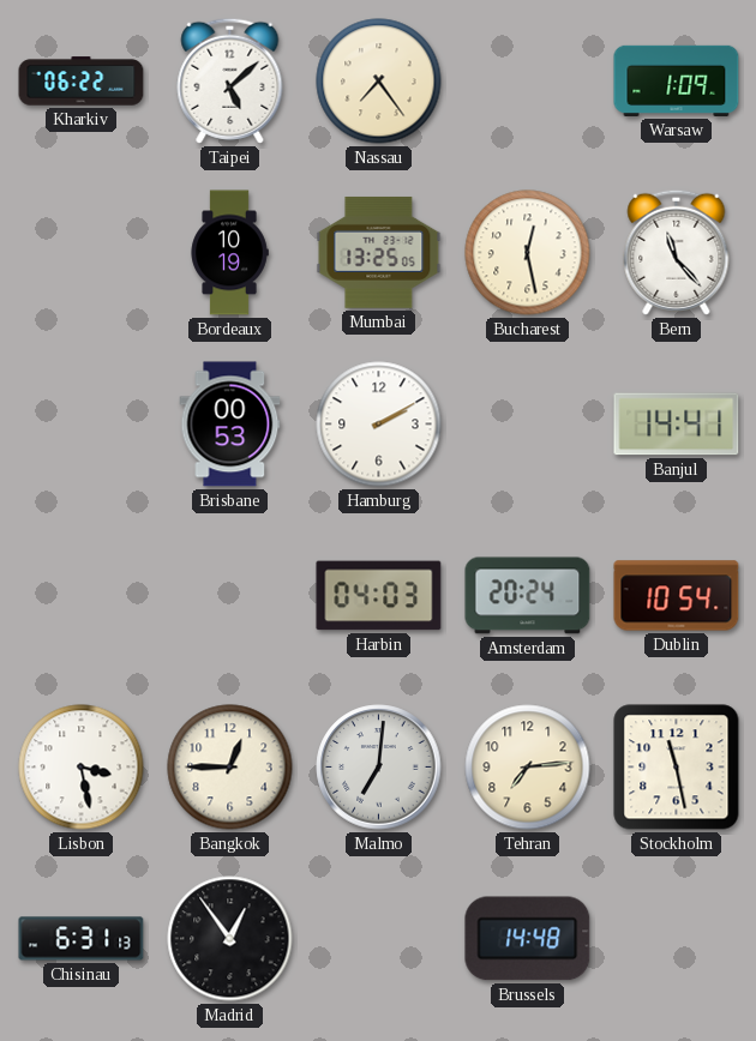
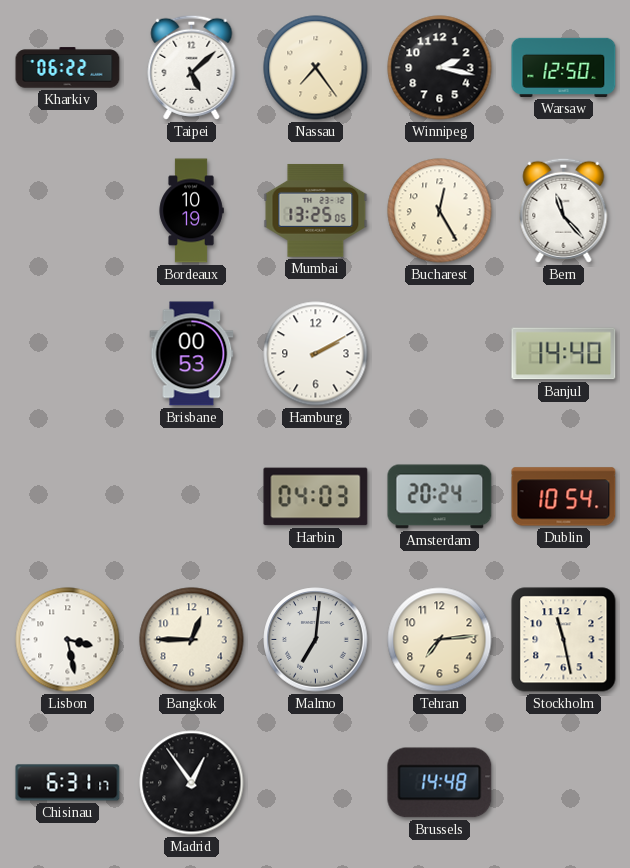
Winnipeg: none -> 2:17 (440, 68)
Warsaw: 1:09 -> 12:50 (564, 67)
Bucharest: 12:28 -> 12:25 (440, 211)
Banjul: 14:41 -> 14:40 (564, 354)
Chisinau: 6:31:13 -> 6:31:17 (68, 783)
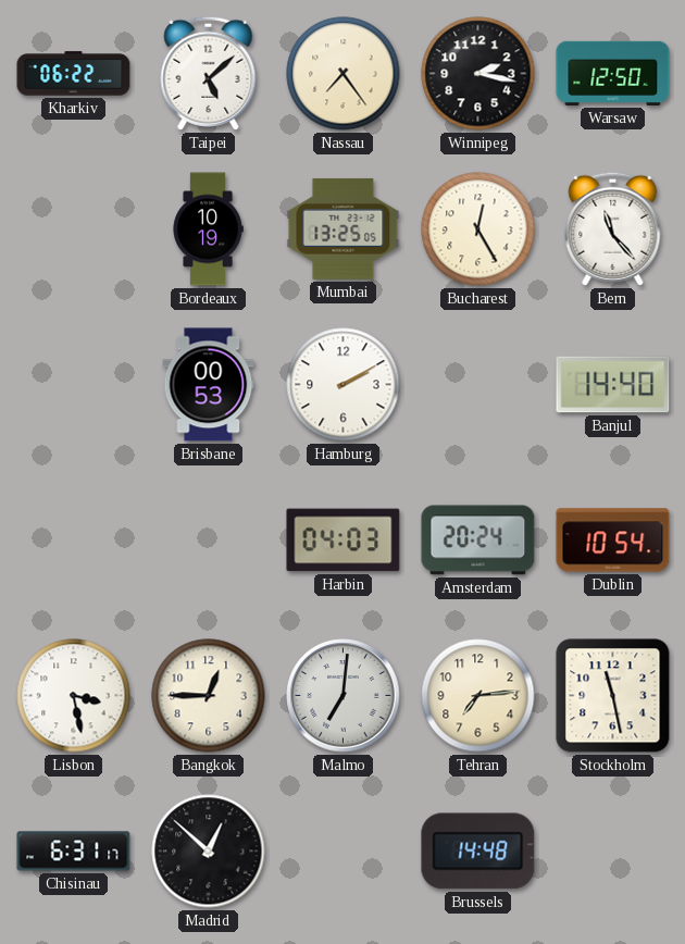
Madrid: 12:54 -> 12:52 (209, 852)
